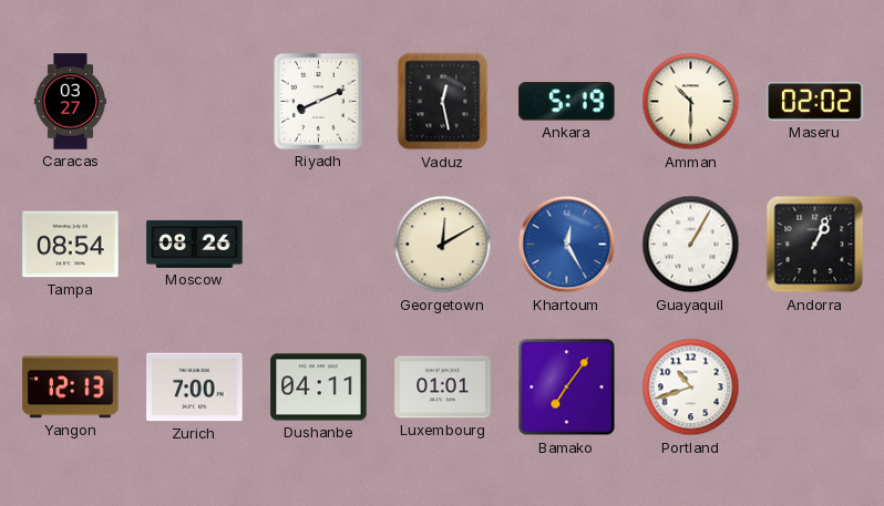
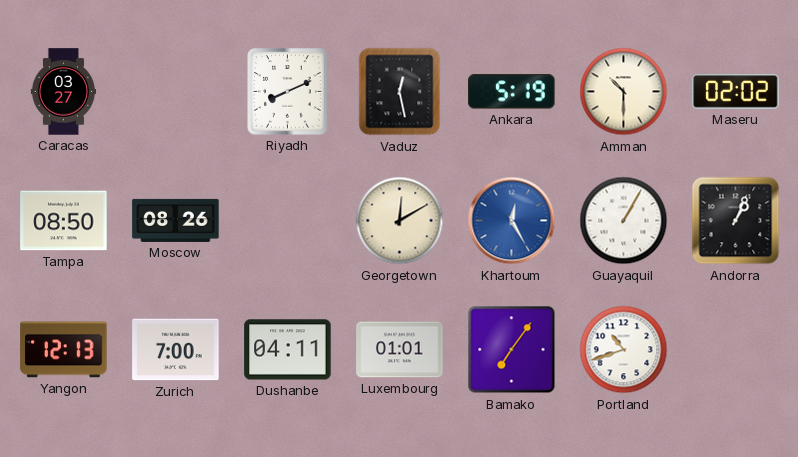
Tampa: 08:54 -> 08:50 (64, 221)
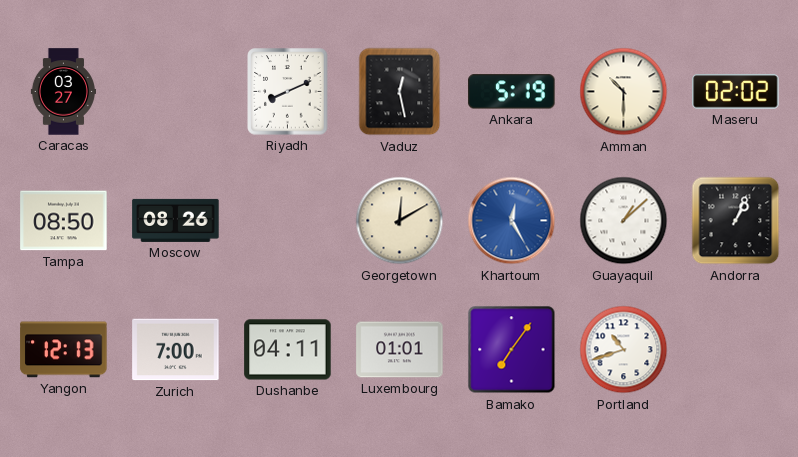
Guayaquil: 1:05 -> 1:08 (624, 221)
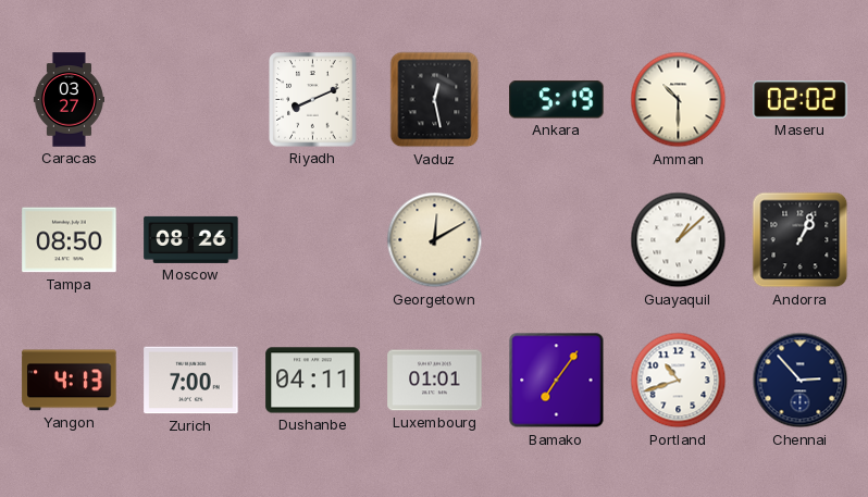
Khartoum: 12:25 -> none (512, 221)
Yangon: 12:13 -> 4:13 (70, 381)
Chennai: none -> 2:53 (801, 381)
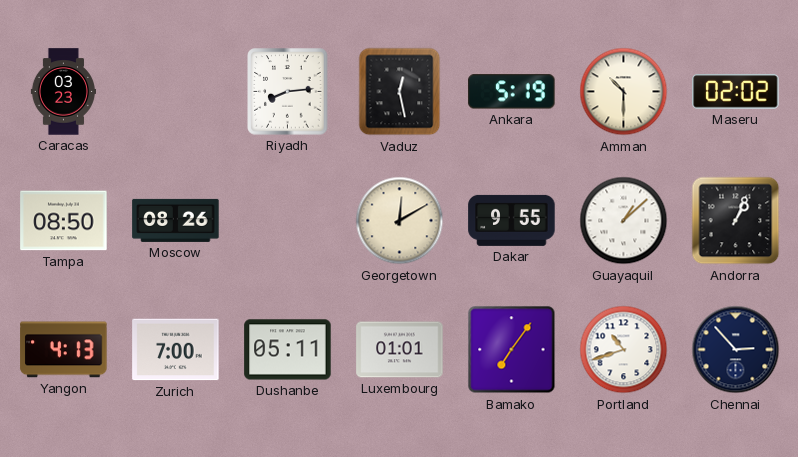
Caracas: 03:27 -> 03:23 (63, 92)
Riyadh: 8:11 -> 8:14 (288, 92)
Dakar: none -> 9:55 (512, 220)
Dushanbe: 04:11 -> 05:11 (288, 350)
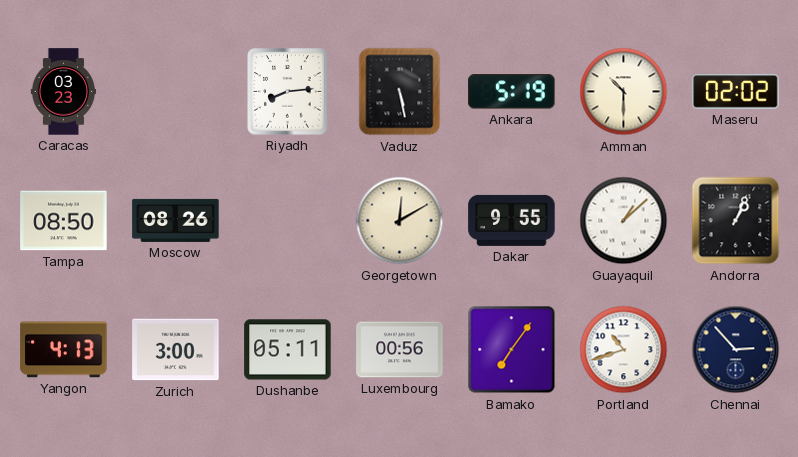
Vaduz: 12:28 -> 5:28 (400, 92)
Zurich: 7:00 -> 3:00 (176, 350)
Luxembourg: 01:01 -> 00:56 (400, 350)
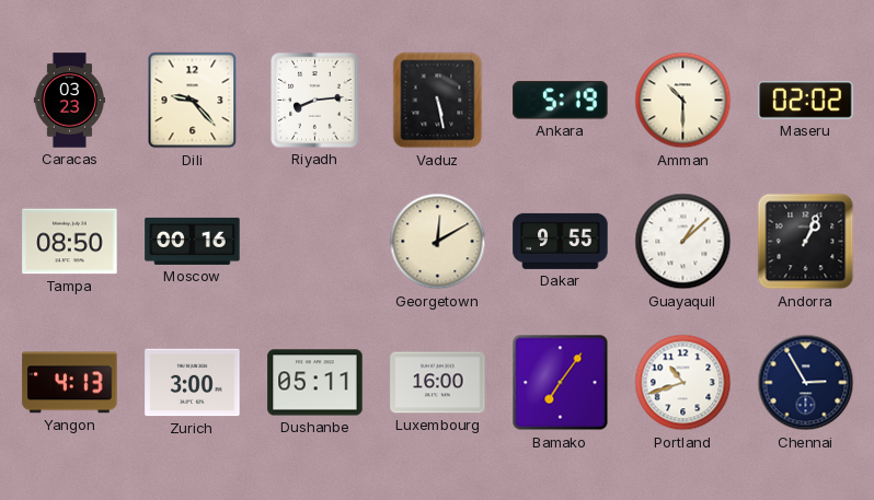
Dili: none -> 9:23 (193, 101)
Moscow: 08:26 -> 00:16 (193, 241)
Luxembourg: 00:56 -> 16:00 (438, 383)
Chennai: 2:53 -> 2:55 (806, 383)
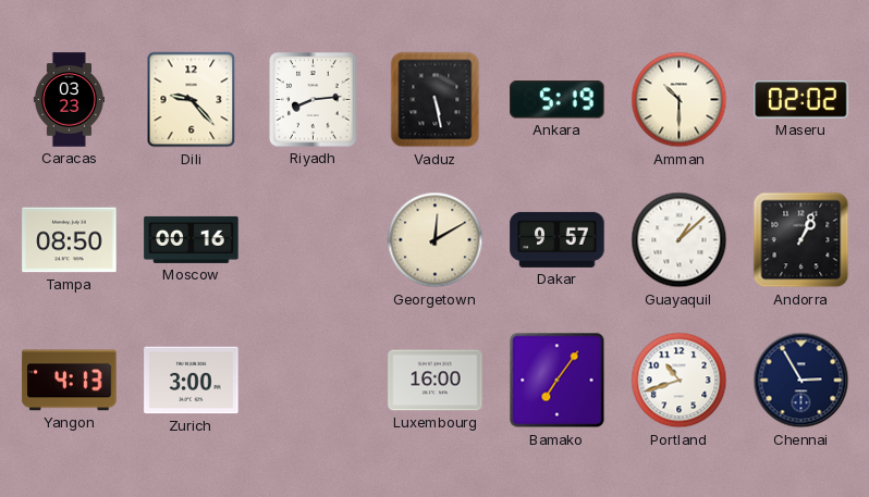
Dakar: 9:55 -> 9:57 (558, 239)
Dushanbe: 05:11 -> none (315, 383)
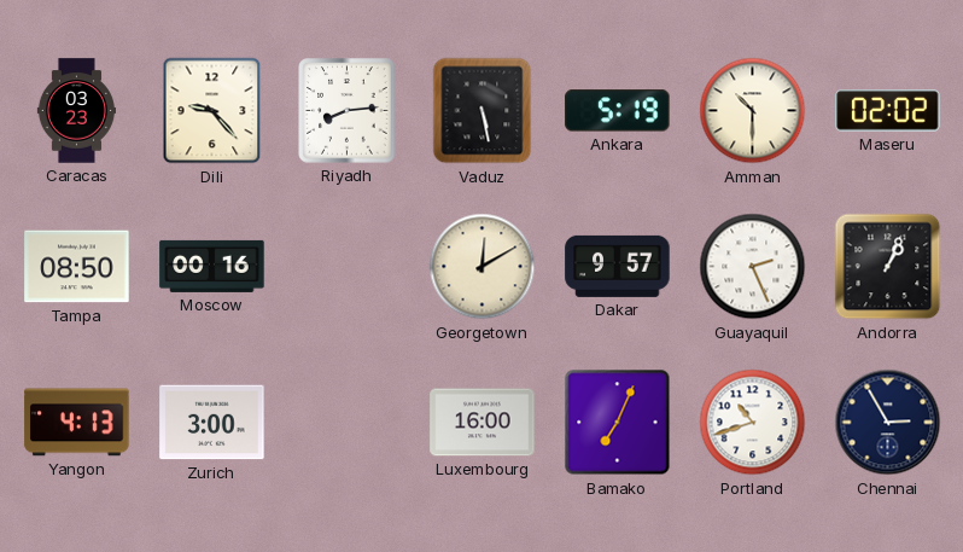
Guayaquil: 1:08 -> 2:26 (753, 267)
Bamako: 7:06 -> 7:04 (618, 423)
